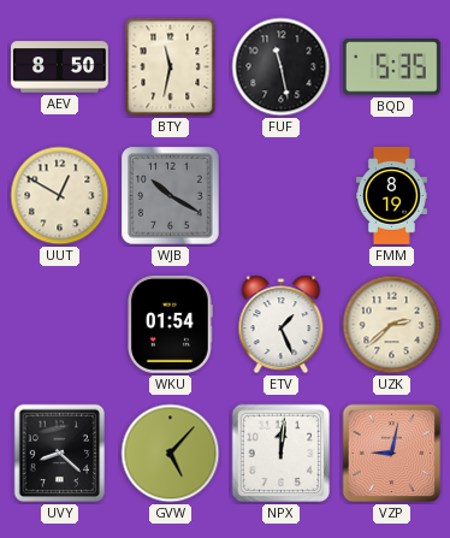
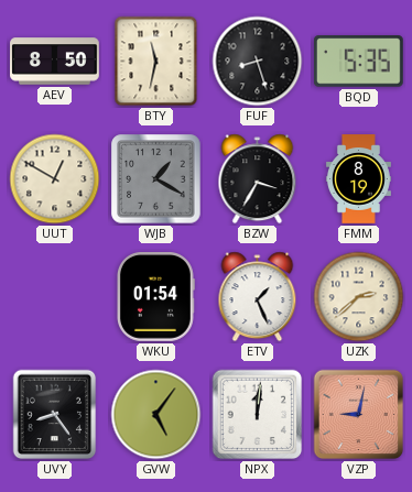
FUF: 11:28 -> 8:27 (258, 62)
WJB: 10:20 -> 1:20 (156, 179)
BZW: none -> 3:35 (258, 179)
UVY: 8:22 -> 8:24 (55, 415)
GVW: 5:07 -> 5:06 (156, 415)
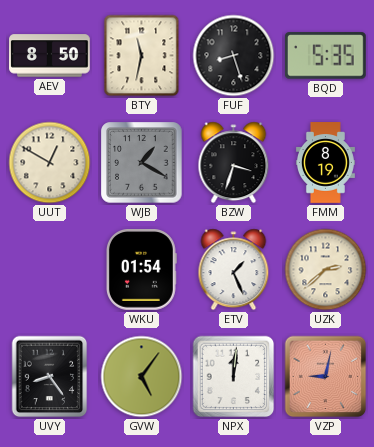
BZW: 3:35 -> 3:33 (234, 163)
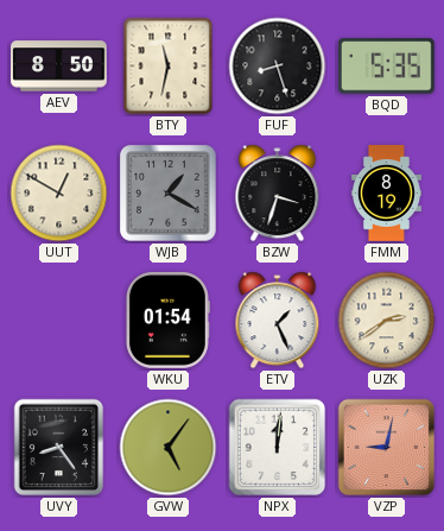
UZK: 2:38 -> 2:39 (387, 321)
